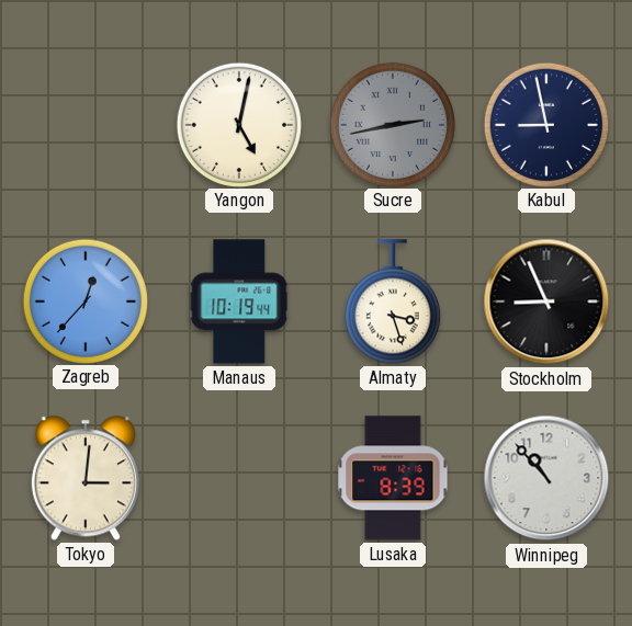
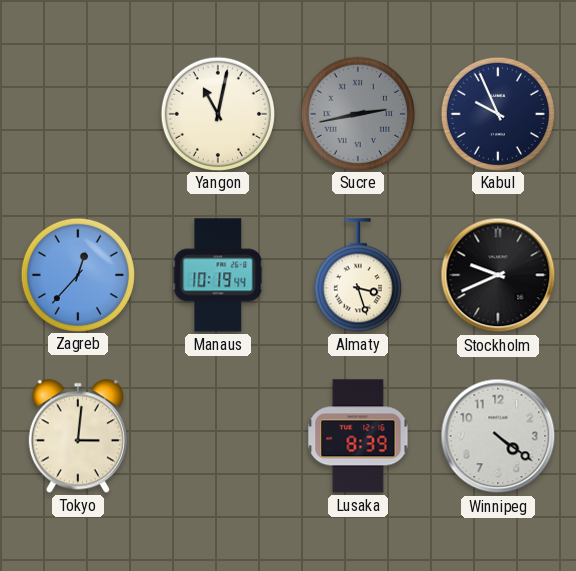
Yangon: 5:02 -> 11:02 (217, 113)
Kabul: 8:58 -> 9:56 (497, 113)
Stockholm: 8:56 -> 9:41 (498, 275)
Winnipeg: 10:53 -> 4:21 (498, 436)
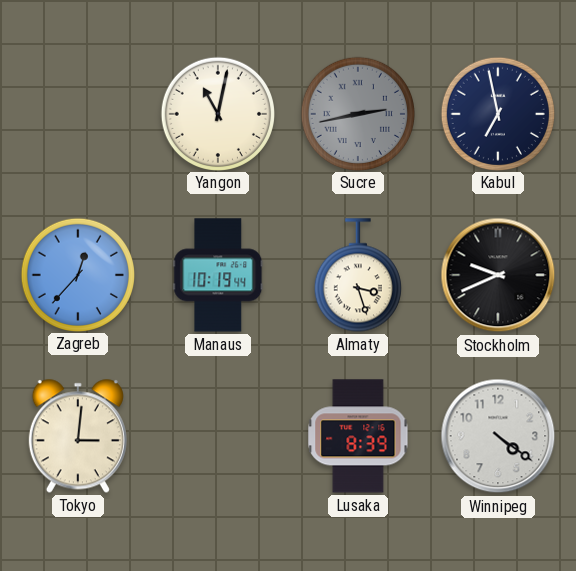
Kabul: 9:56 -> 6:58 (497, 113)
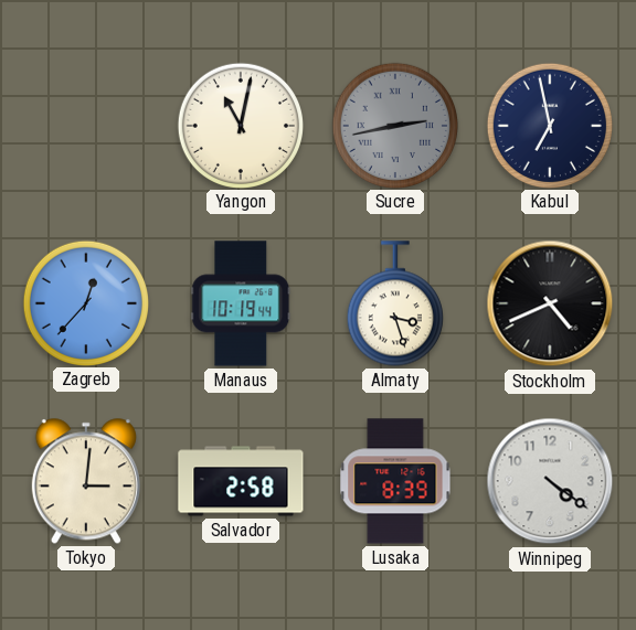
Stockholm: 9:41 -> 4:41 (550, 303)
Salvador: none -> 2:58 (241, 481)
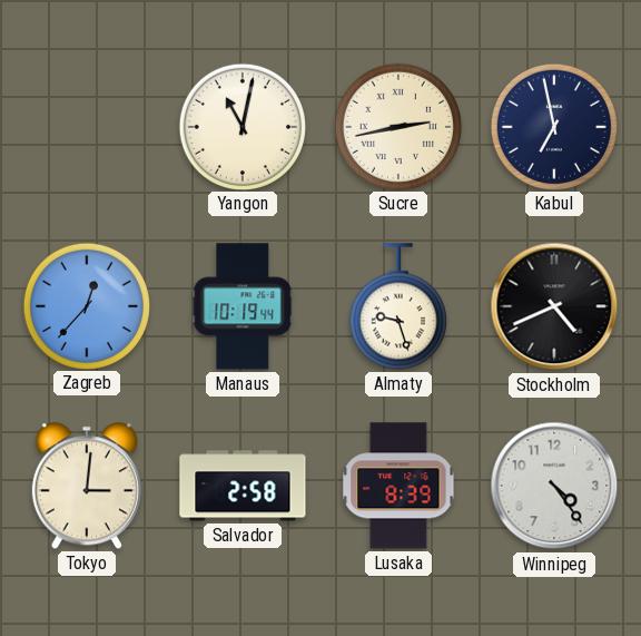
Sucre dial: grey -> cream (397, 126)
Almaty: 3:27 -> 9:27 (398, 306)
Winnipeg: 4:21 -> 4:24 (554, 486)
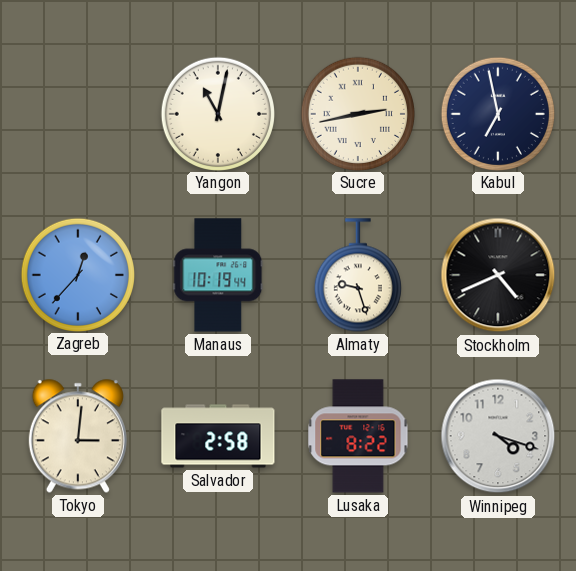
Lusaka: 8:39 -> 8:22 (358, 436)
Winnipeg: 4:24 -> 4:18 (498, 436)
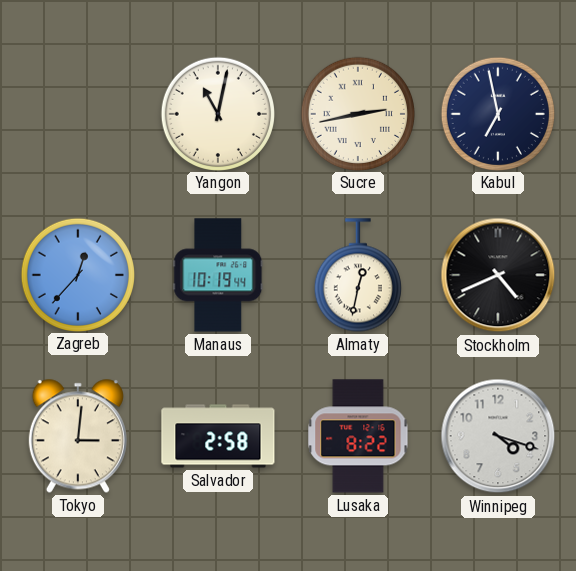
Almaty: 9:27 -> 12:32 (358, 275)
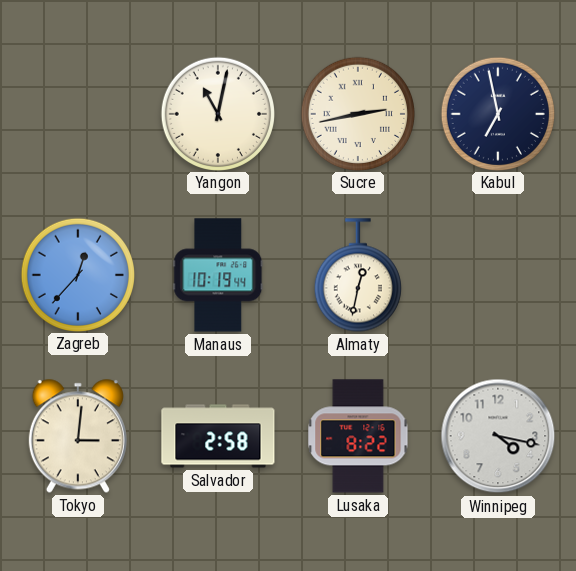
Stockholm: 4:41 -> none (498, 275)
Winnipeg: 4:18 -> 4:17 (498, 436)
